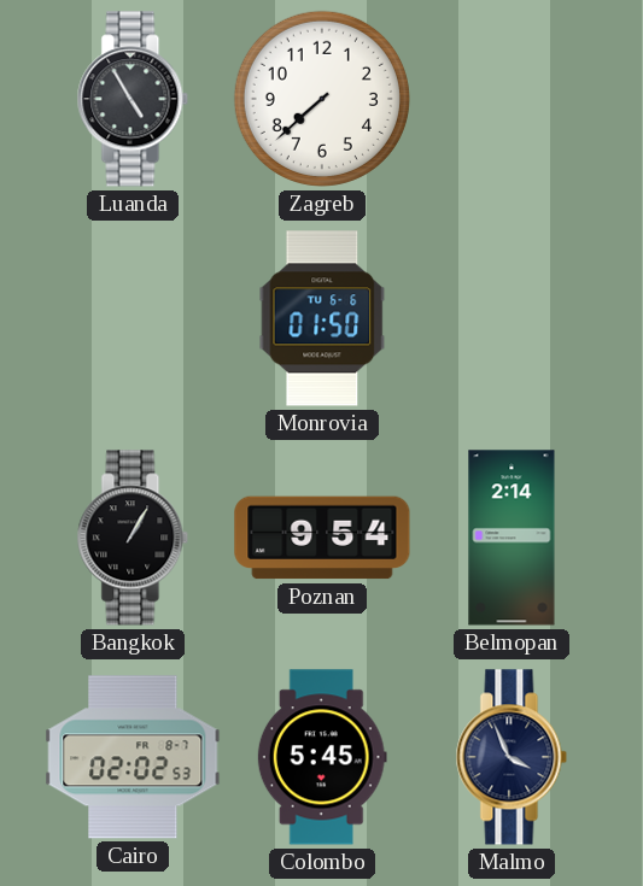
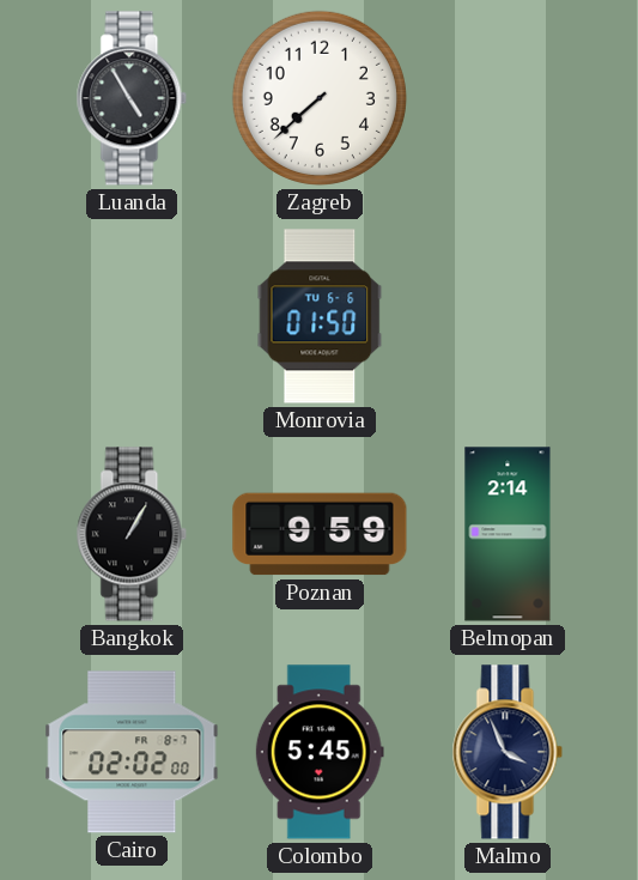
Poznan: 9:54 -> 9:59 (320, 534)
Cairo: 02:02:53 -> 02:02:00 (132, 752)
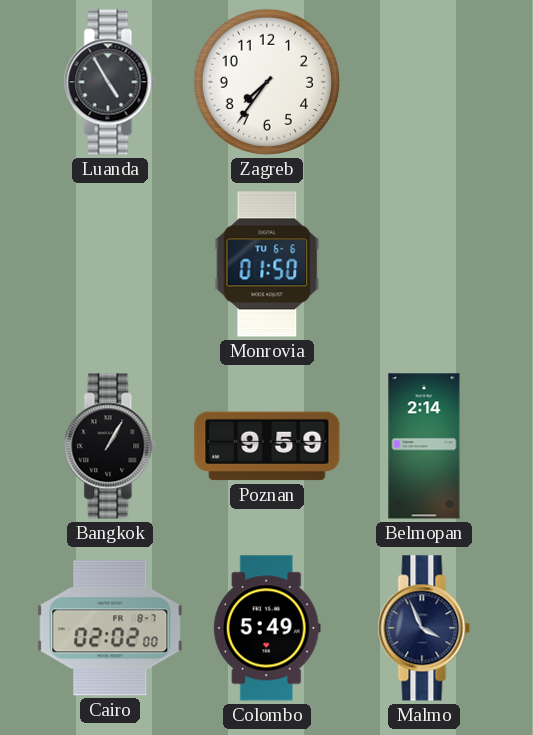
Zagreb: 7:38 -> 7:36 (267, 82)
Colombo: 5:45 -> 5:49 (267, 628)
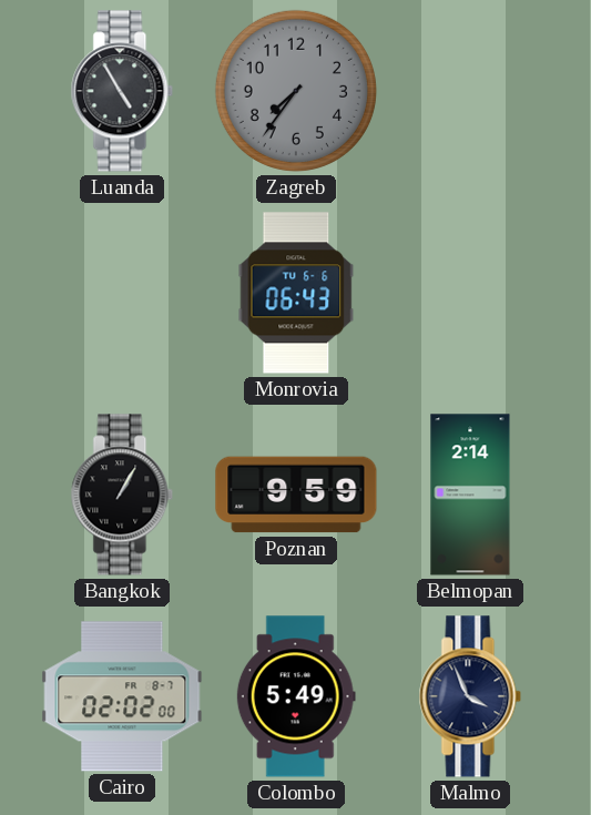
Zagreb dial: white -> grey (296, 91)
Monrovia: 01:50 -> 06:43 (296, 293)
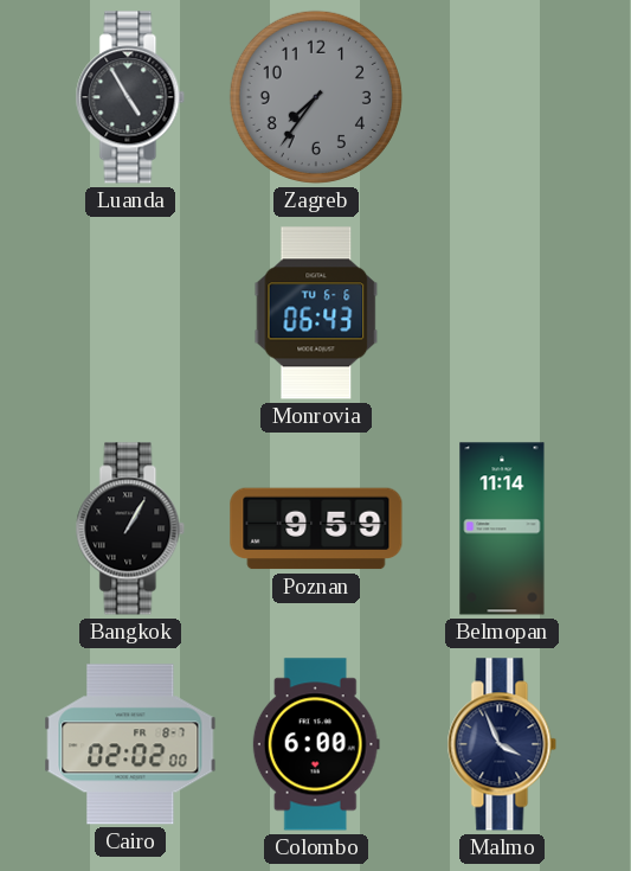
Belmopan: 2:14 -> 11:14 (502, 529)
Colombo: 5:49 -> 6:00 (316, 744)
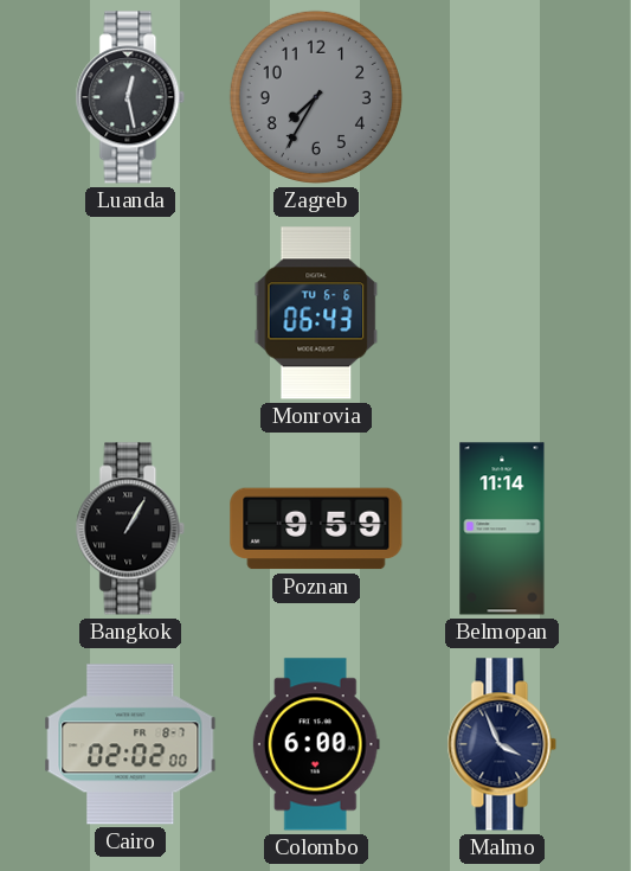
Luanda: 4:55 -> 12:28 (130, 97)
Zagreb: 7:36 -> 7:35 (316, 97)
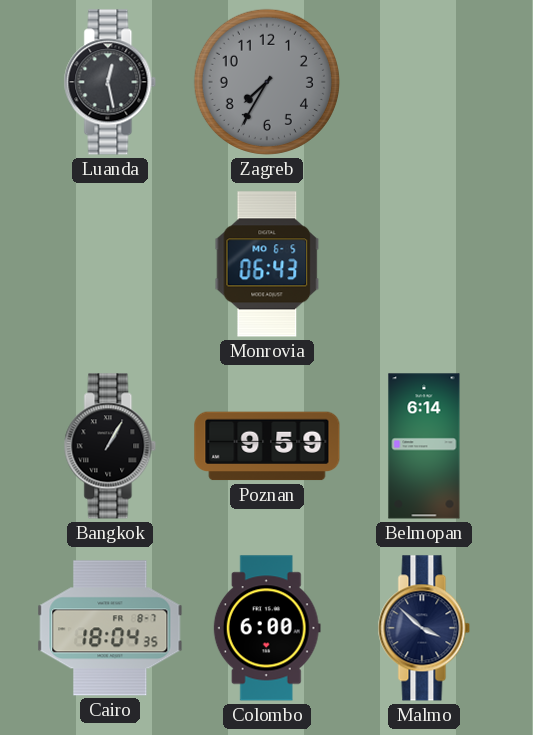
Monrovia date: TU 6-6 -> MO 6-5 (267, 264)
Belmopan: 11:14 -> 6:14 (424, 446)
Cairo: 02:02 -> 18:04 (110, 628)
Malmo: 3:56 -> 3:52 (424, 628)
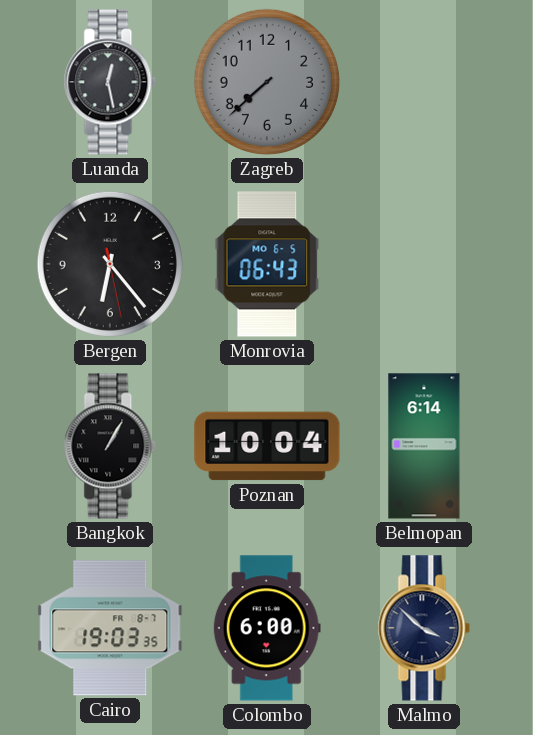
Zagreb: 7:35 -> 7:38 (267, 82)
Bergen: none -> 6:23 (110, 264)
Poznan: 9:59 -> 10:04 (267, 446)
Cairo: 18:04 -> 19:03 (110, 628)
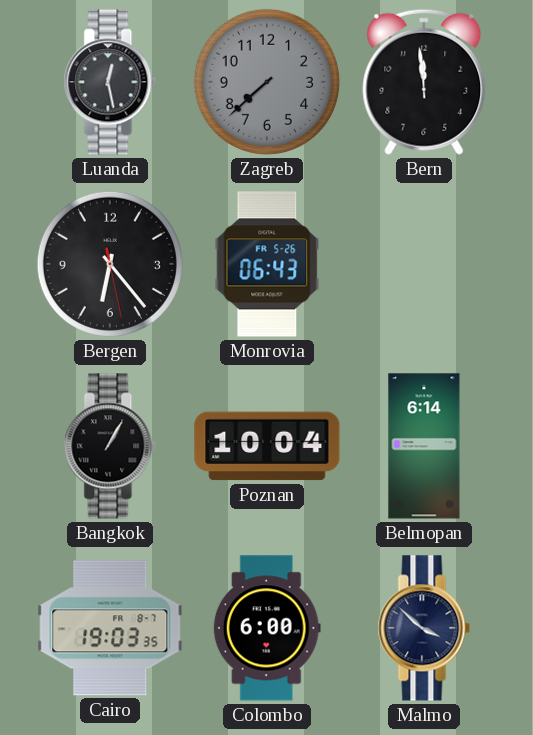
Bern: none -> 11:59 (424, 82)
Monrovia date: MO 6-5 -> FR 5-26 (267, 264)
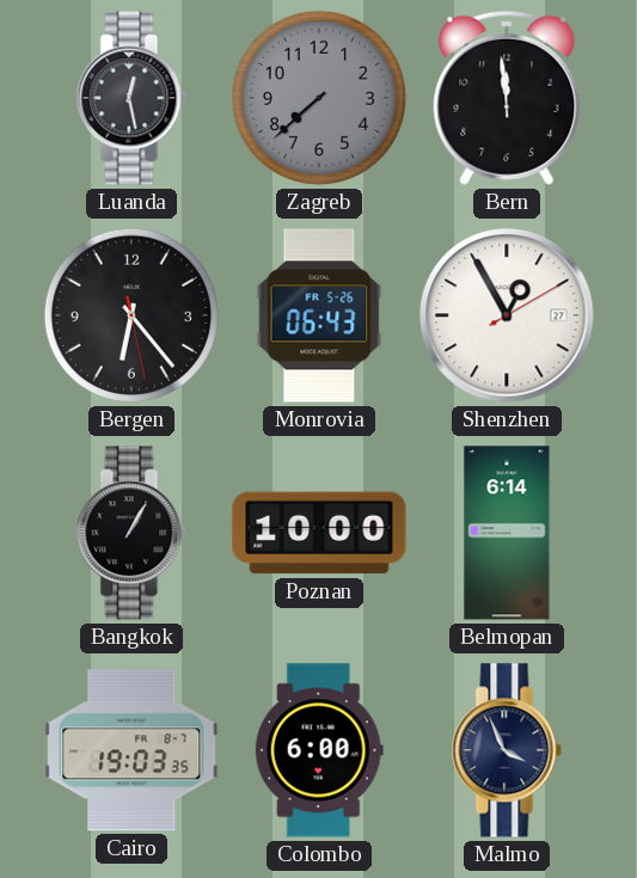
Shenzhen: none -> 12:55 (507, 315)
Poznan: 10:04 -> 10:00 (319, 533)
Malmo: 3:52 -> 3:56 (507, 750)
